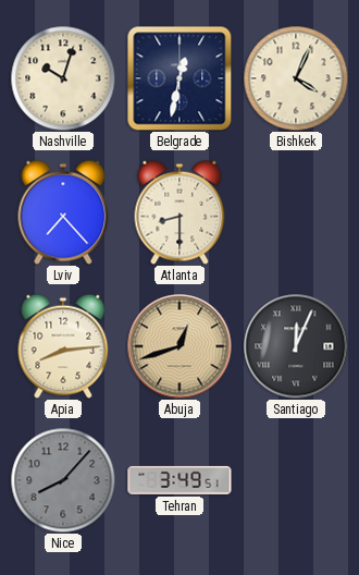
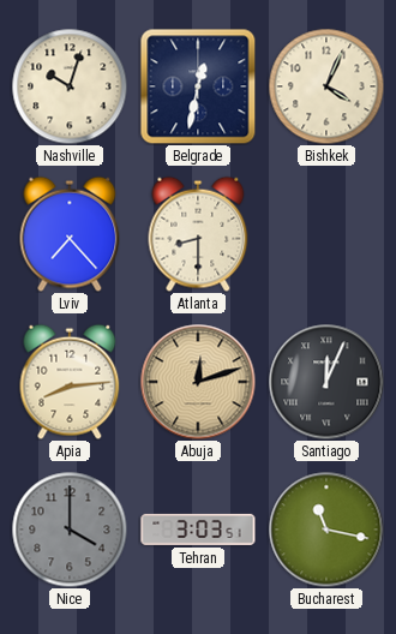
Abuja: 12:42 -> 12:12 (198, 382)
Nice: 8:07 -> 4:00 (70, 530)
Tehran: 3:49 -> 3:03 (198, 530)
Bucharest: none -> 11:17 (326, 530)
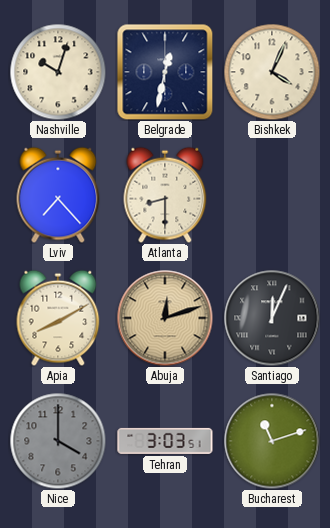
Apia: 8:14 -> 8:10 (58, 318)
Bucharest: 11:17 -> 11:12 (272, 441)
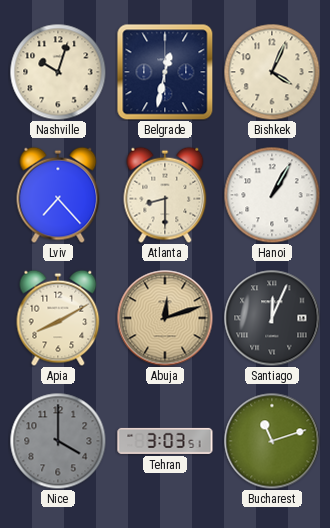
Hanoi: none -> 1:05 (272, 195)
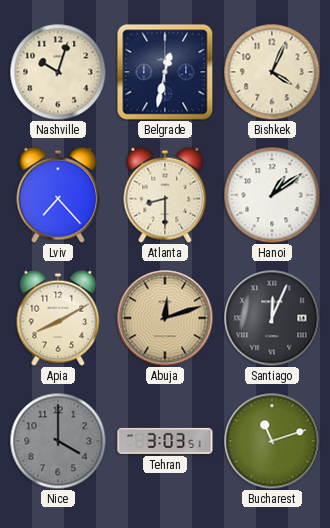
Hanoi: 1:05 -> 1:09 (272, 195)
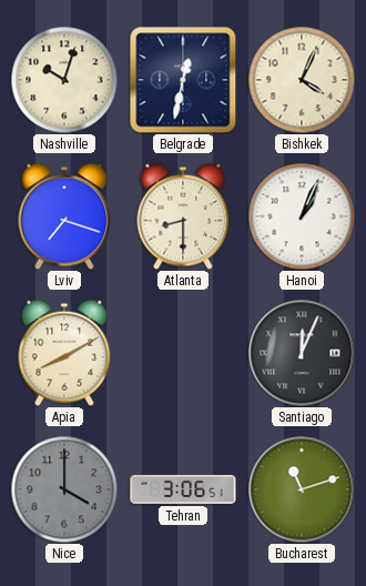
Lviv: 7:23 -> 7:18 (64, 216)
Hanoi: 1:09 -> 1:04 (302, 216)
Abuja: 12:12 -> none (165, 318)
Tehran: 3:03 -> 3:06 (183, 489)
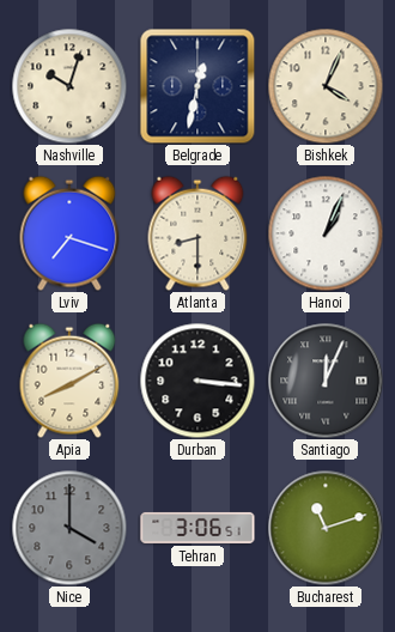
Durban: none -> 3:16 (197, 381)
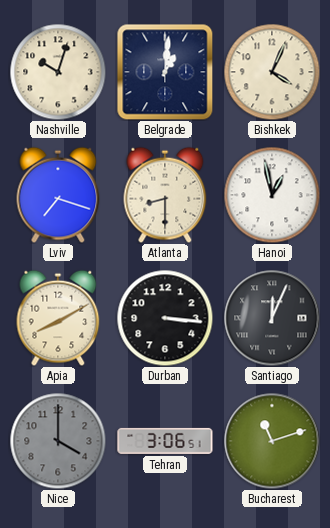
Belgrade: 12:32 -> 1:01 (165, 72)
Hanoi: 1:04 -> 12:58 (272, 195)
